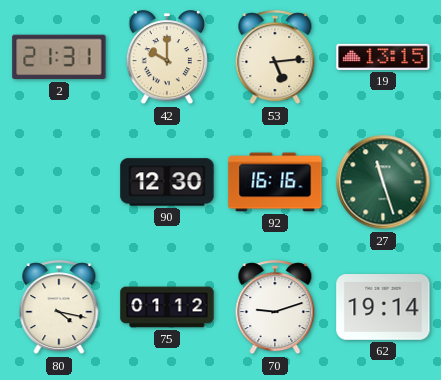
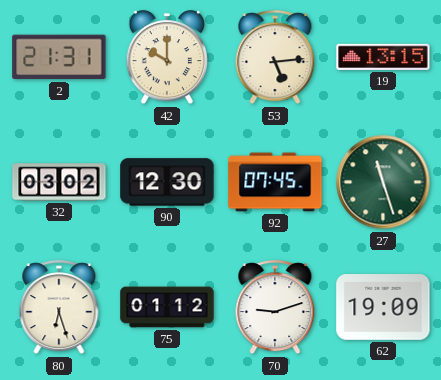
32: none -> 03:02 (59, 182)
92: 16:16 -> 07:45 (275, 182)
80: 4:17 -> 6:27 (59, 308)
62: 19:14 -> 19:09 (383, 308)
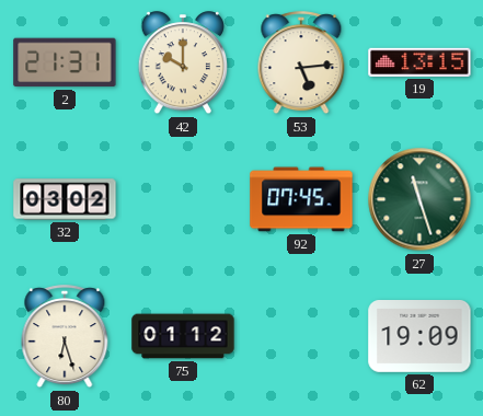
90: 12:30 -> none (167, 182)
70: 9:12 -> none (275, 308)
